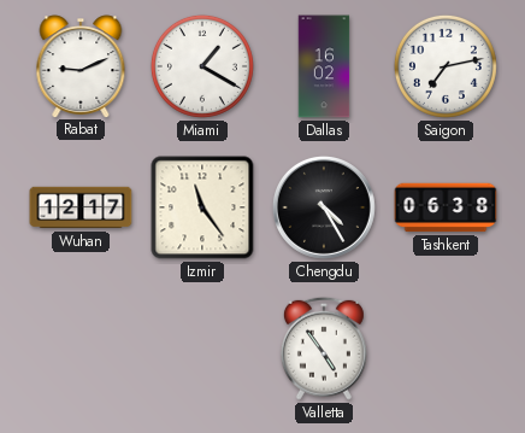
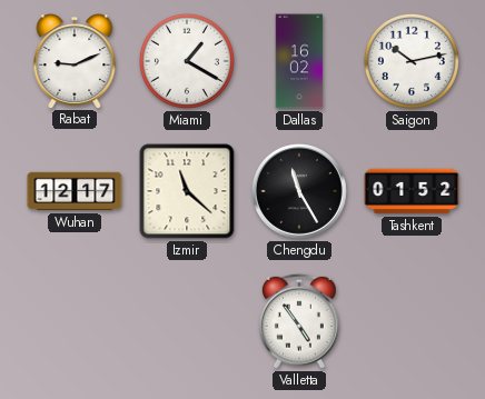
Saigon: 7:13 -> 10:13 (412, 61)
Izmir: 11:24 -> 11:22 (187, 191)
Chengdu: 4:25 -> 11:25 (299, 191)
Tashkent: 06:38 -> 01:52 (412, 191)
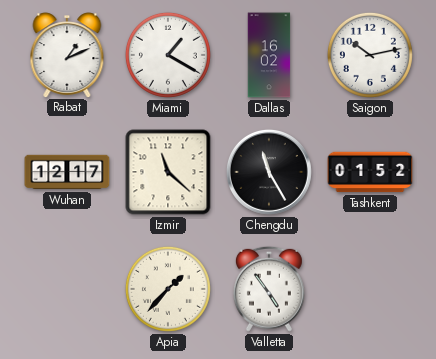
Rabat: 9:11 -> 1:11 (67, 55)
Apia: none -> 1:37 (168, 289)
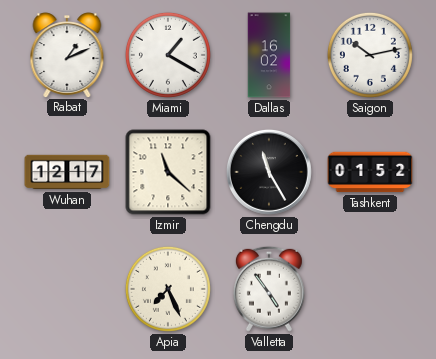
Apia: 1:37 -> 7:26 (168, 289)
